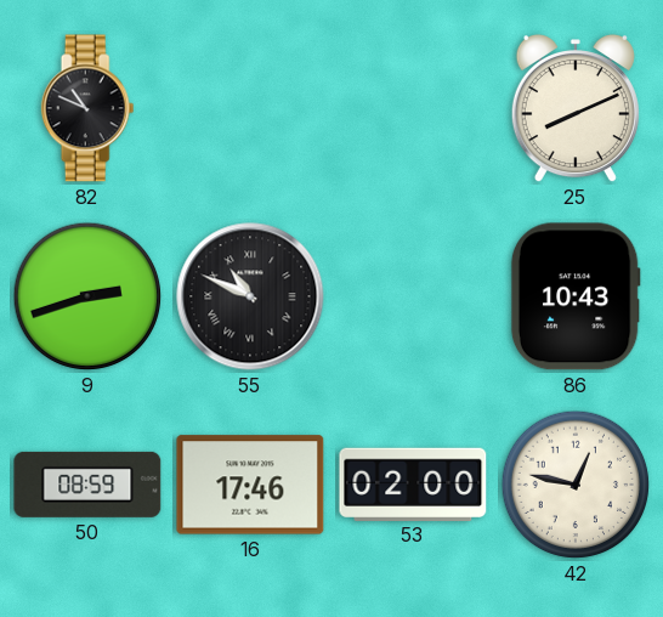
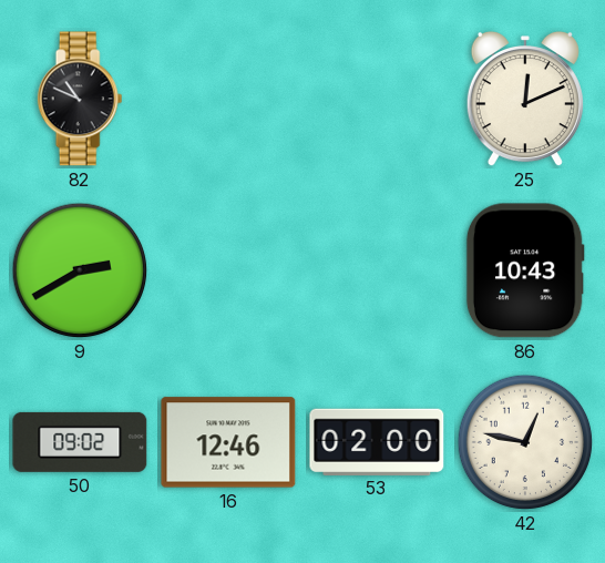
25: 8:11 -> 12:11 (525, 99)
9: 2:42 -> 2:40 (80, 270)
55: 10:49 -> none (250, 296)
50: 08:59 -> 09:02 (80, 442)
16: 17:46 -> 12:46 (228, 442)
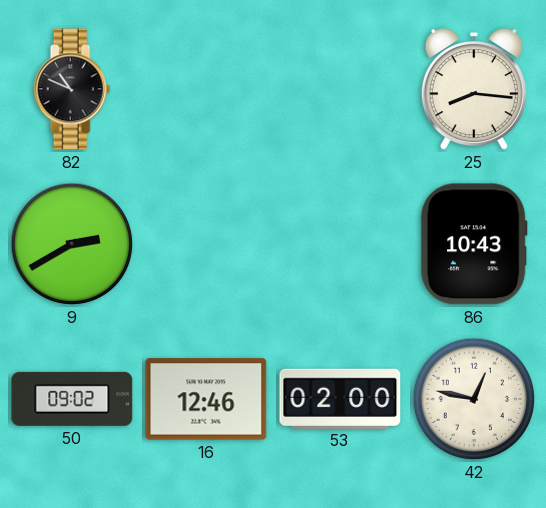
25: 12:11 -> 8:16 (474, 89)
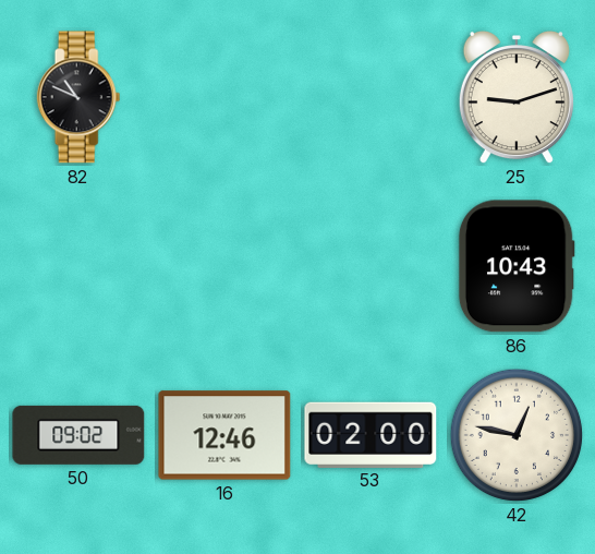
25: 8:16 -> 9:12 (517, 97)
9: 2:40 -> none (72, 244)
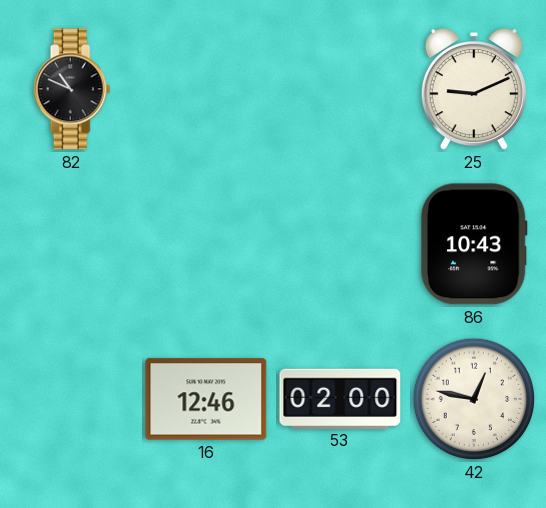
25: 9:12 -> 9:11 (474, 89)
50: 09:02 -> none (78, 435)
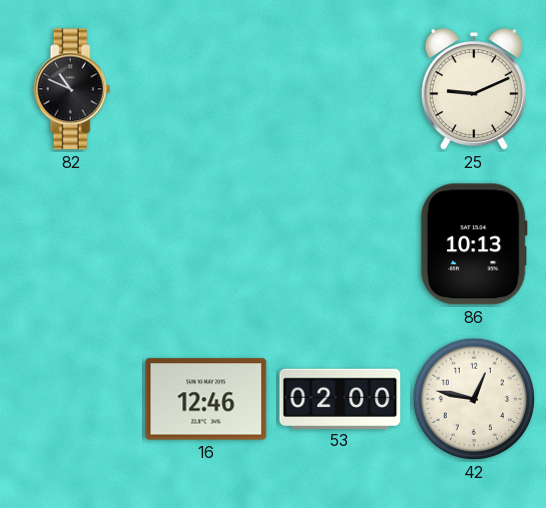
86: 10:43 -> 10:13 (474, 244)
